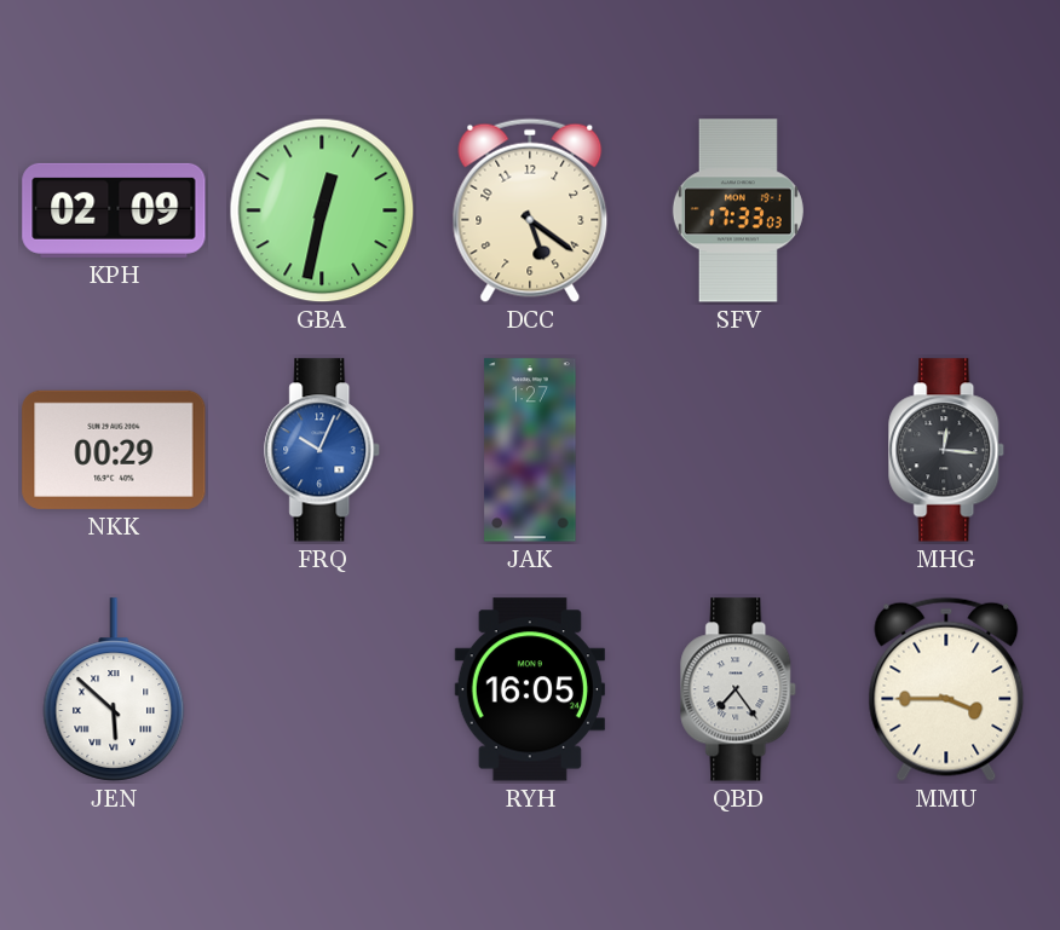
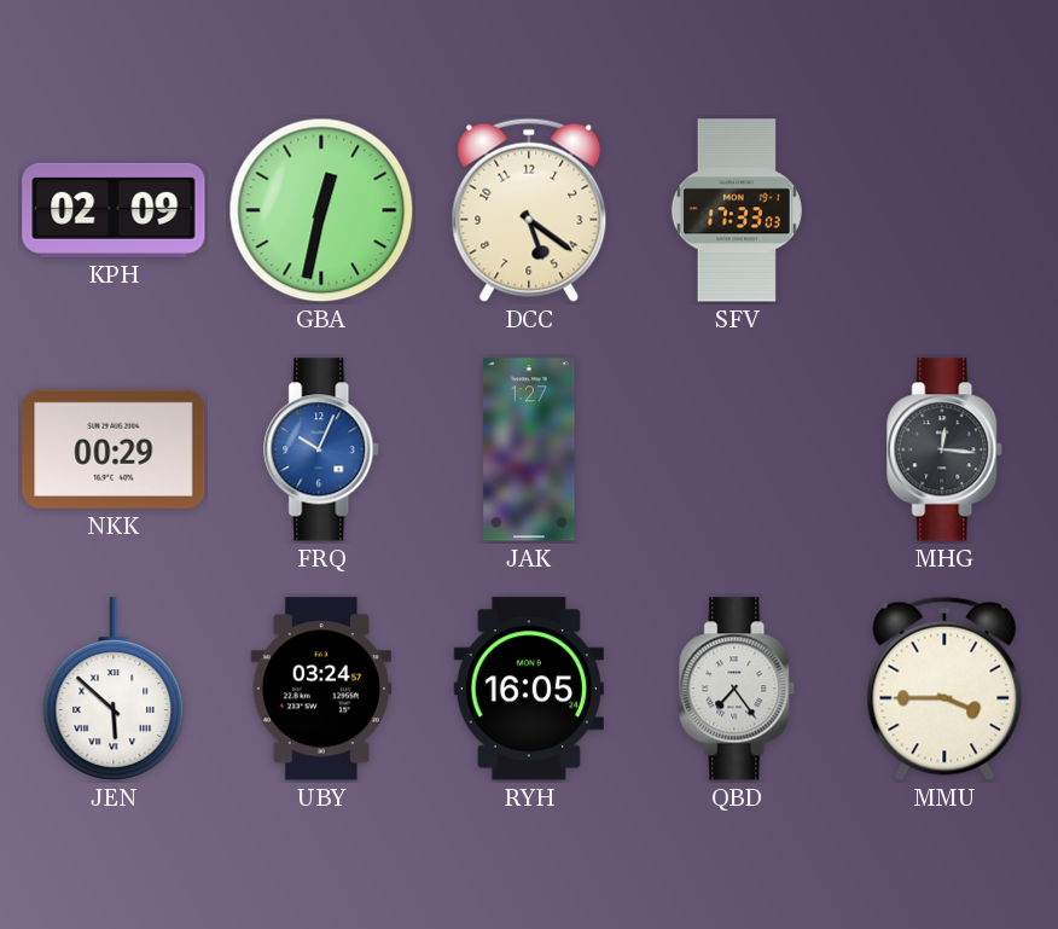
UBY: none -> 03:24 (321, 689)
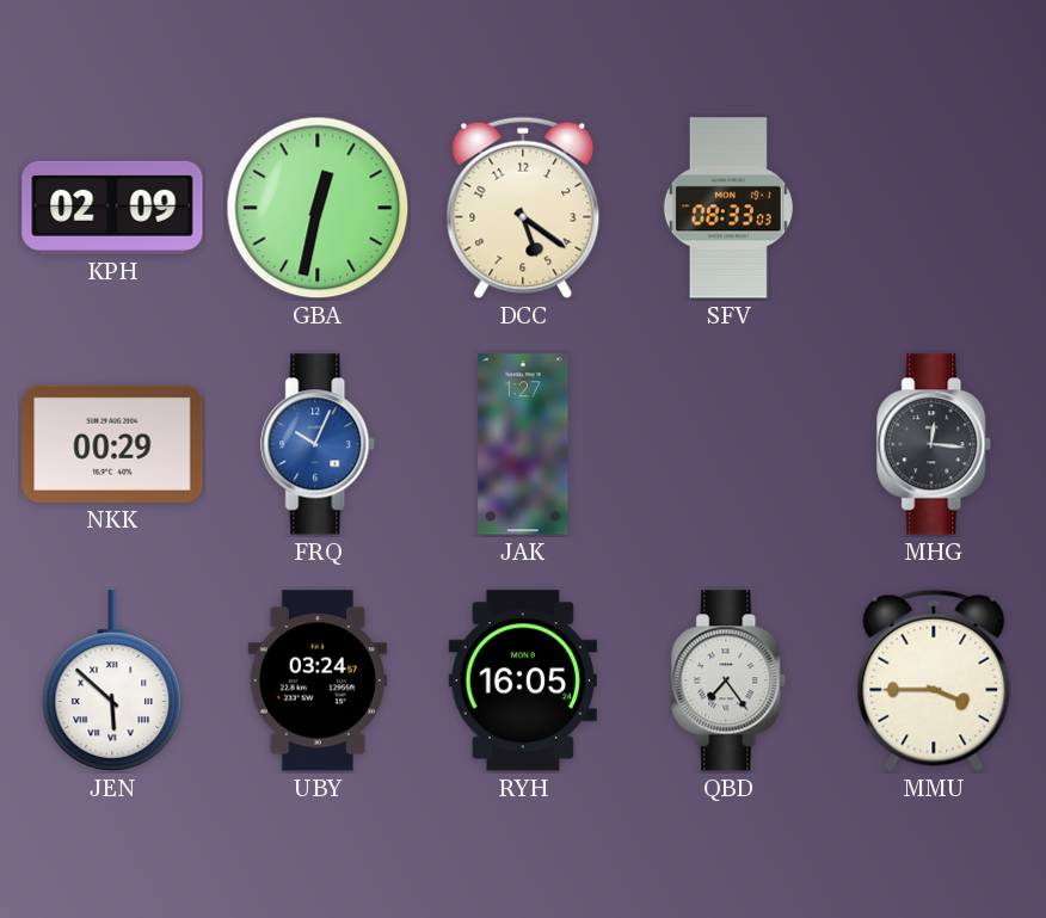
SFV: 17:33 -> 08:33 (728, 208)
